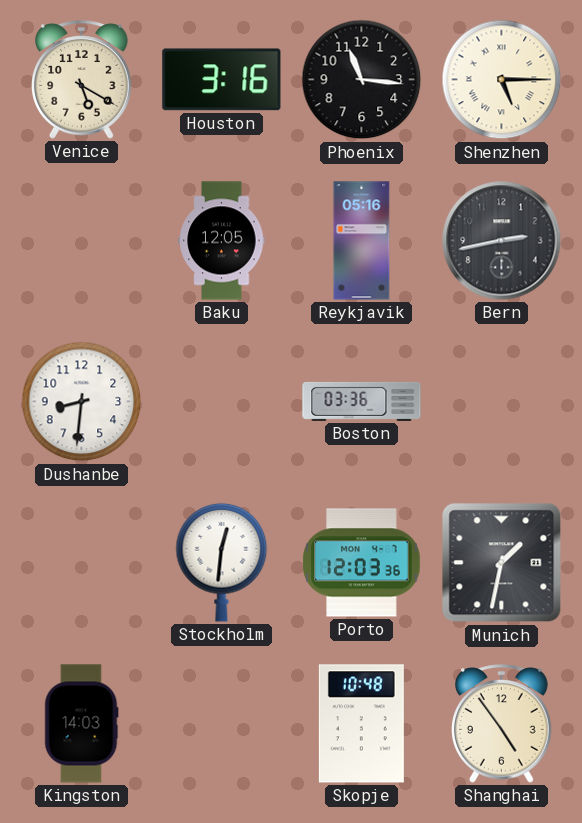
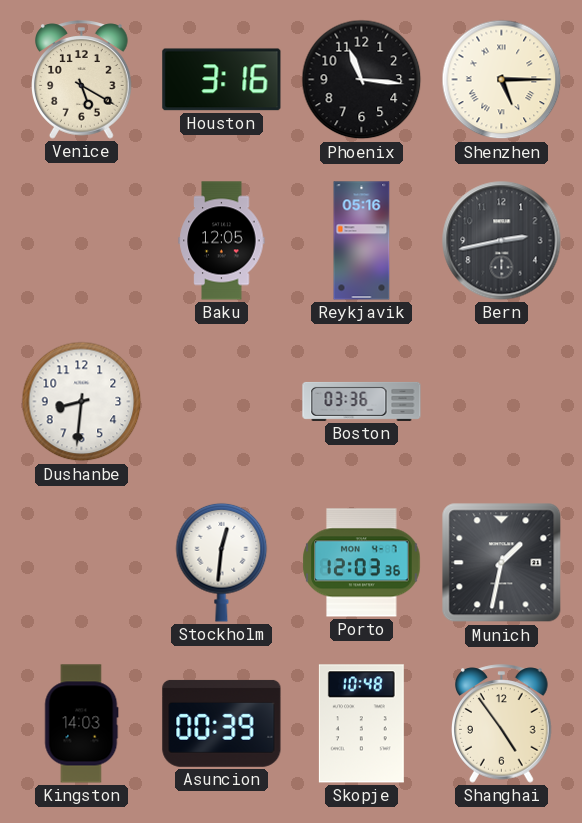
Asuncion: none -> 00:39 (222, 723)
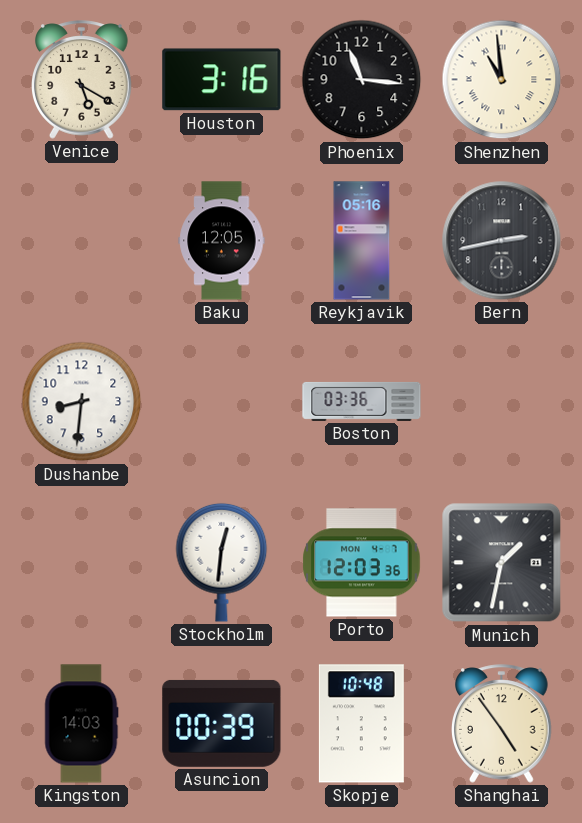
Shenzhen: 5:15 -> 10:59 (502, 80)
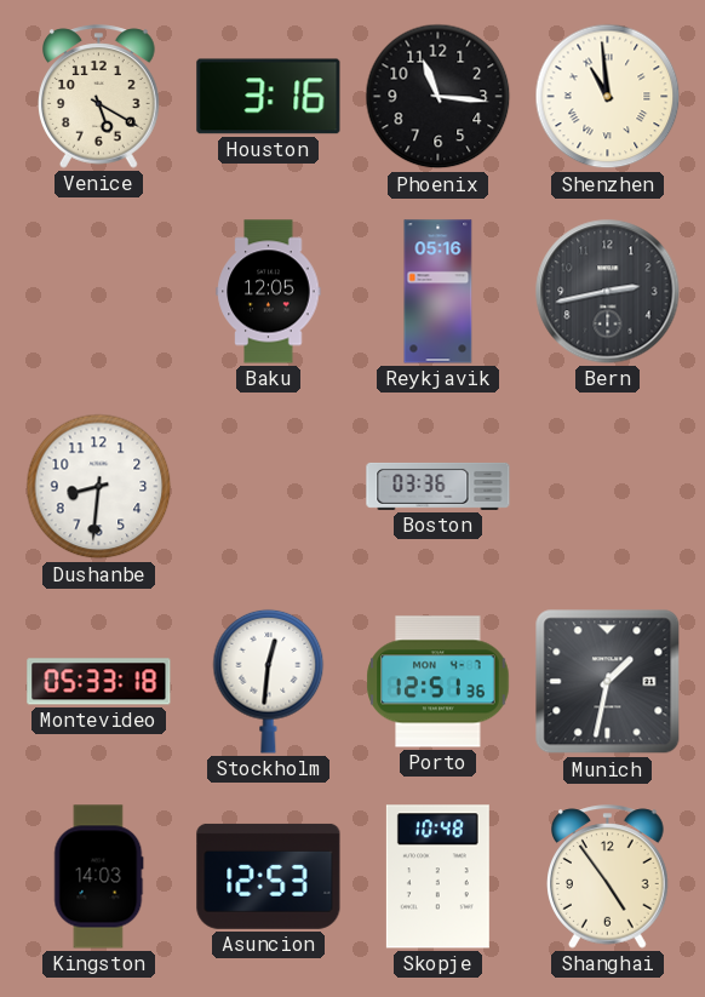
Montevideo: none -> 05:33 (99, 682)
Porto: 12:03 -> 12:51 (439, 682)
Asuncion: 00:39 -> 12:53 (269, 876)
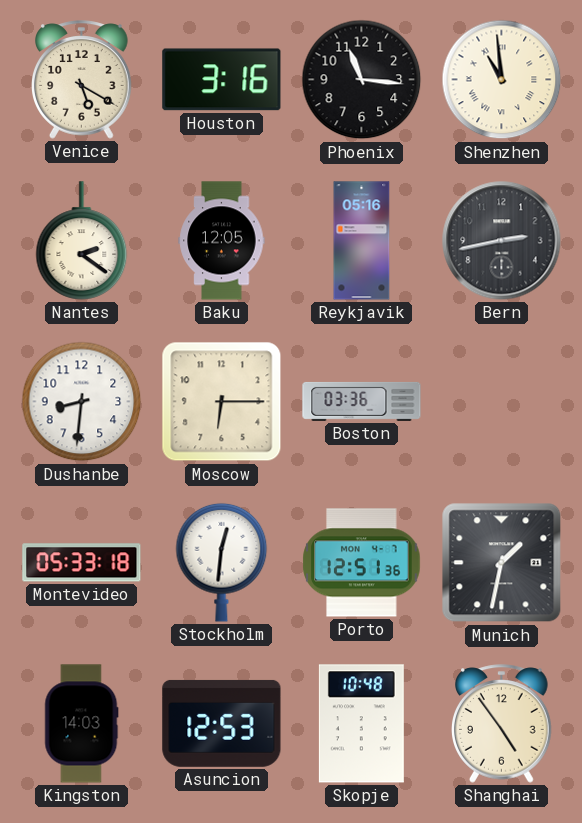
Nantes: none -> 2:21 (82, 241)
Moscow: none -> 6:15 (222, 402)
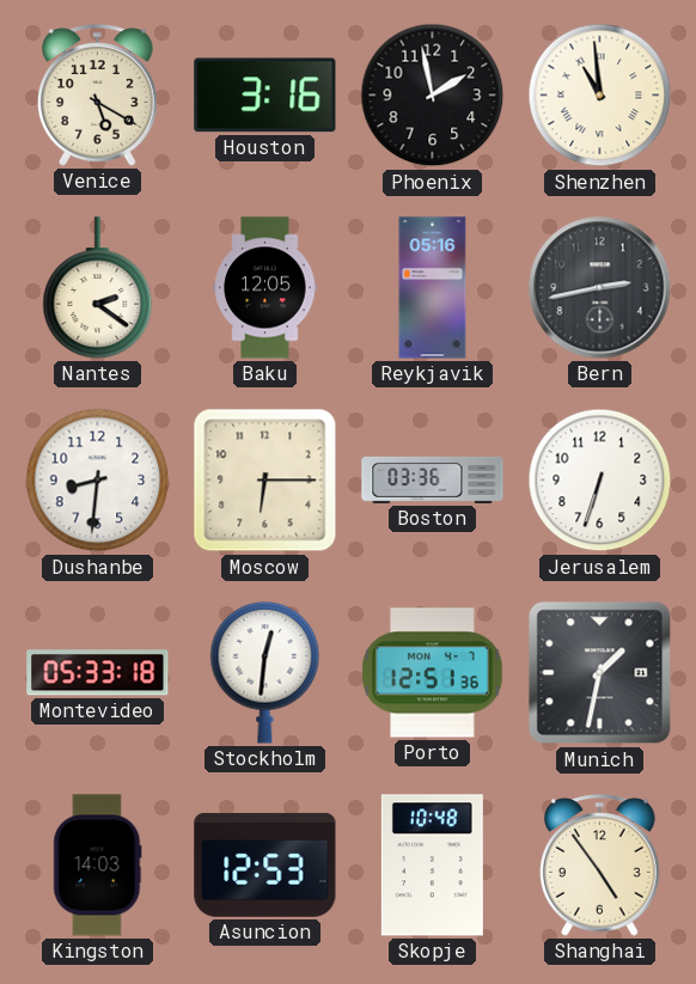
Phoenix: 11:16 -> 1:58 (433, 96)
Jerusalem: none -> 6:33 (600, 481)
